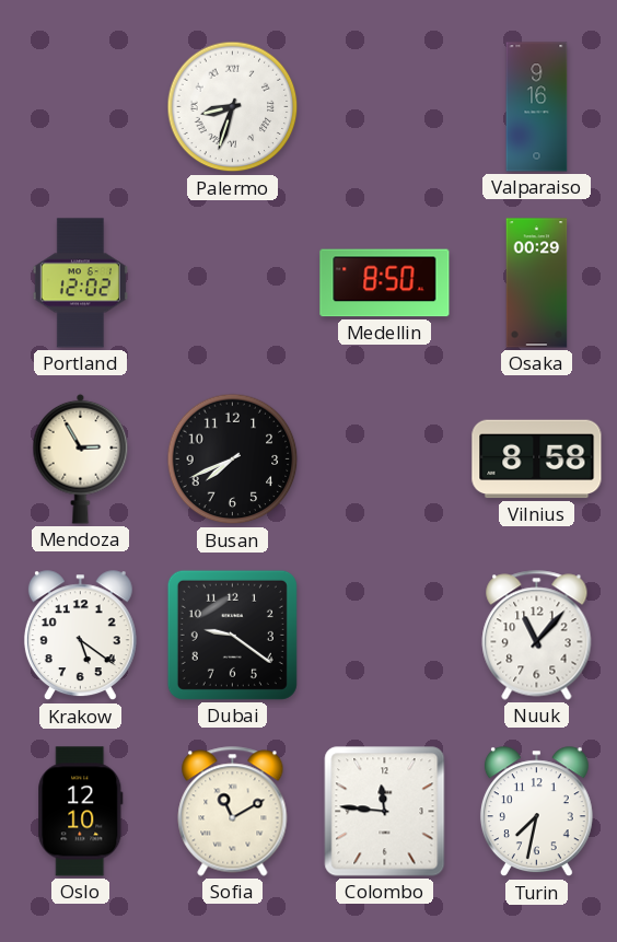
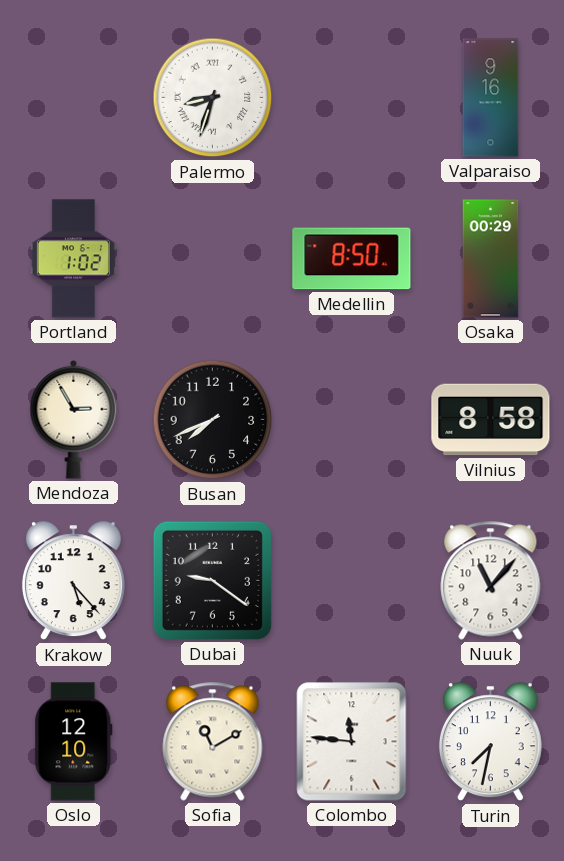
Portland: 12:02 -> 1:02 (73, 259)
Krakow: 5:21 -> 5:23 (73, 581)
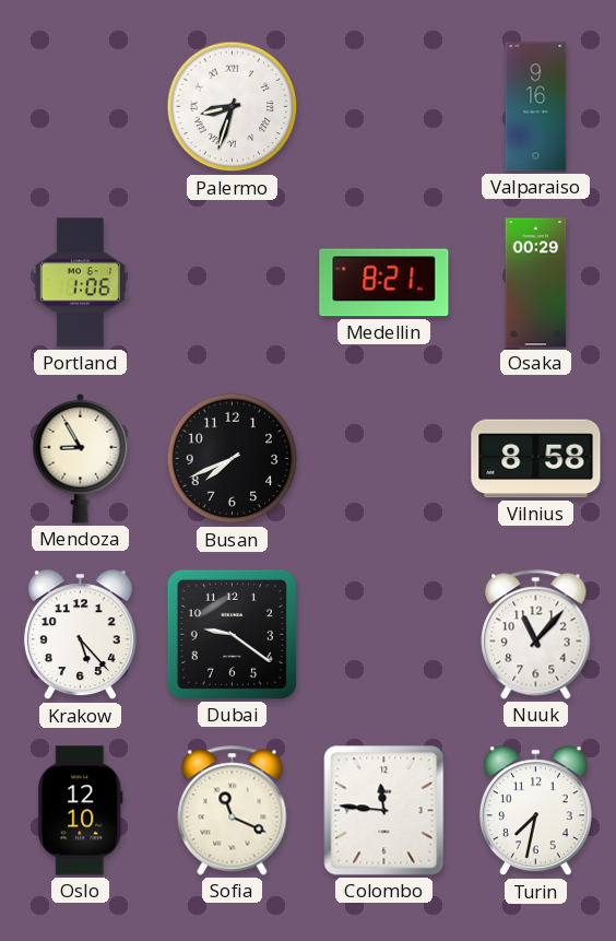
Portland: 1:02 -> 1:06 (80, 283)
Medellin: 8:50 -> 8:21 (384, 283)
Mendoza: 2:55 -> 8:55 (81, 458)
Sofia: 11:10 -> 11:19 (233, 811)
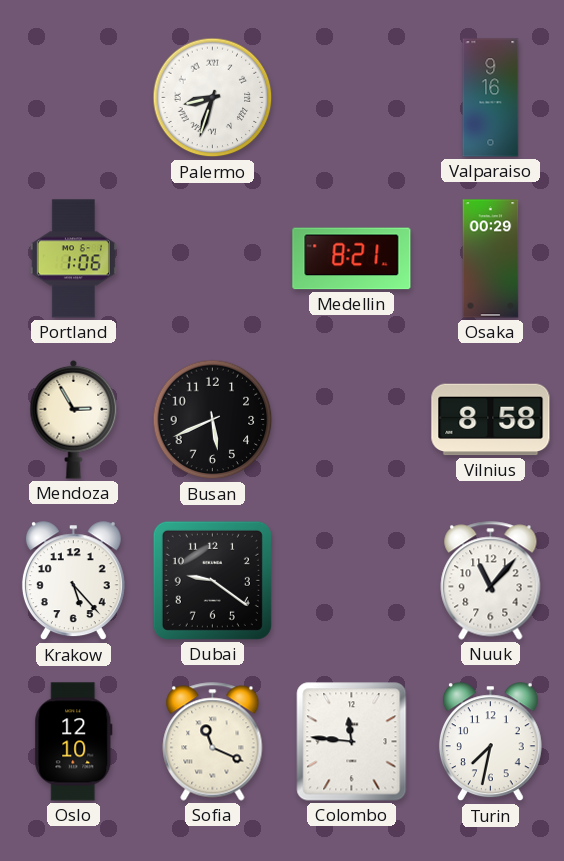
Mendoza: 8:55 -> 2:55 (74, 419)
Busan: 7:41 -> 5:41 (213, 420)
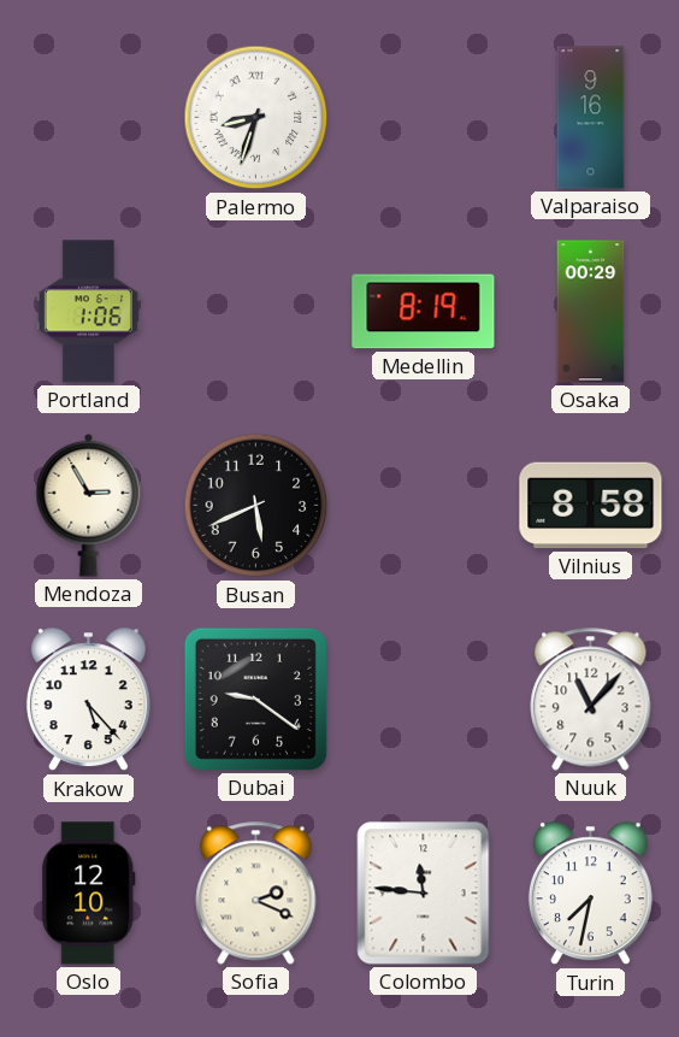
Medellin: 8:21 -> 8:19 (424, 312)
Sofia: 11:19 -> 2:19 (256, 894)
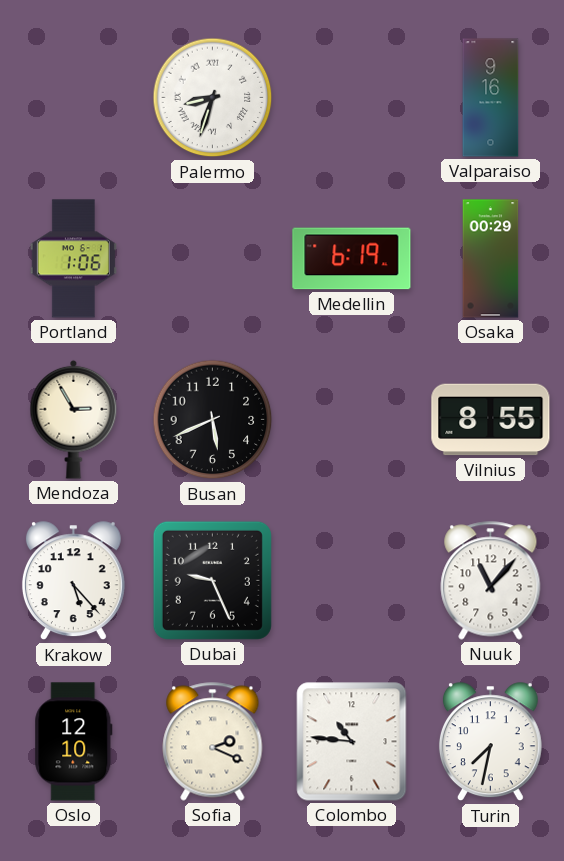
Medellin: 8:19 -> 6:19 (352, 259)
Vilnius: 8:58 -> 8:55 (491, 420)
Dubai: 9:21 -> 9:26 (212, 580)
Colombo: 11:46 -> 10:46 (352, 742)
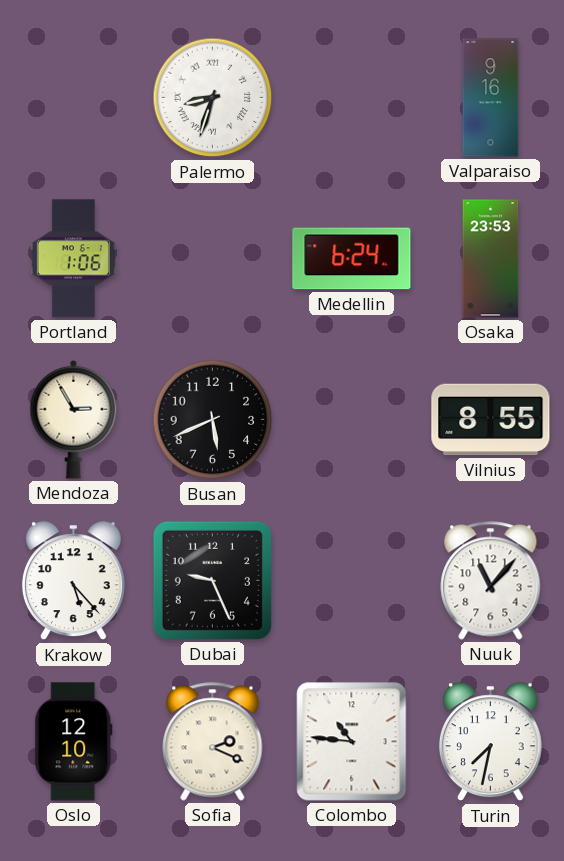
Medellin: 6:19 -> 6:24 (352, 259)
Osaka: 00:29 -> 23:53 (491, 259)
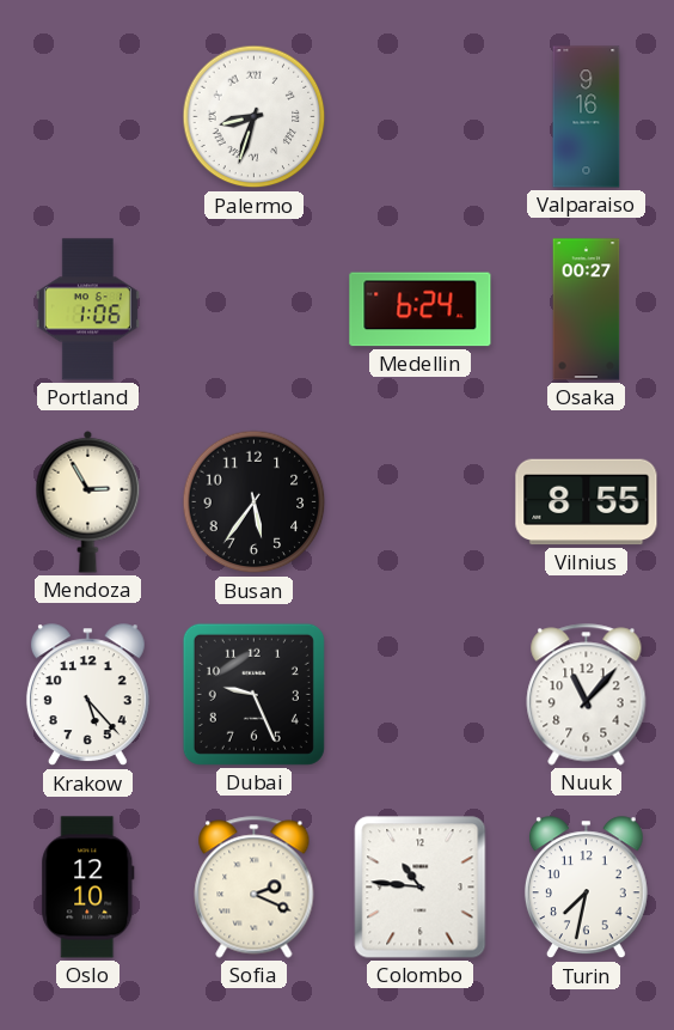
Osaka: 23:53 -> 00:27 (587, 310)
Busan: 5:41 -> 5:36 (255, 502)
